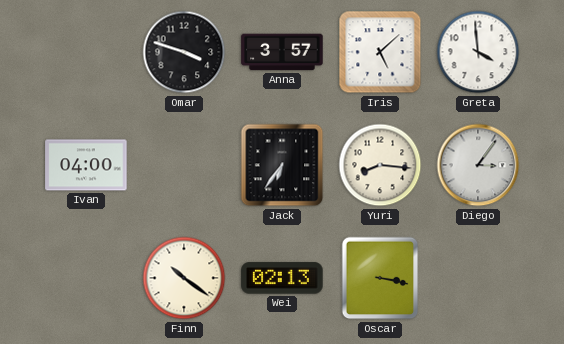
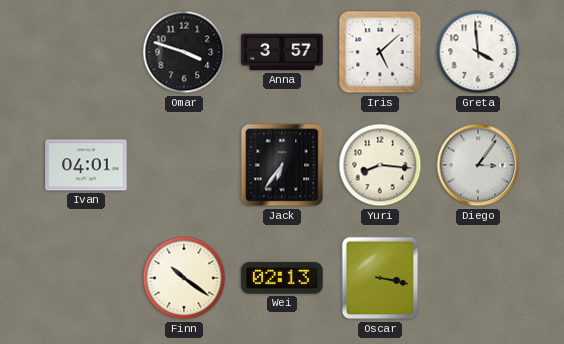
Ivan: 04:00 -> 04:01 (86, 165)
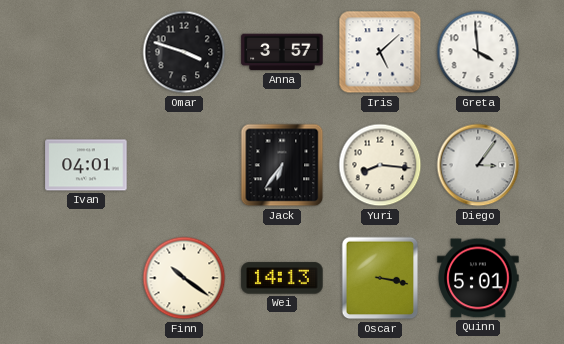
Wei: 02:13 -> 14:13 (282, 278)
Quinn: none -> 5:01 (478, 278)
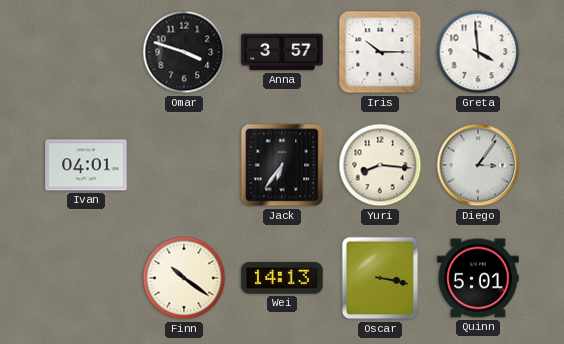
Iris: 5:08 -> 10:15 (380, 52)
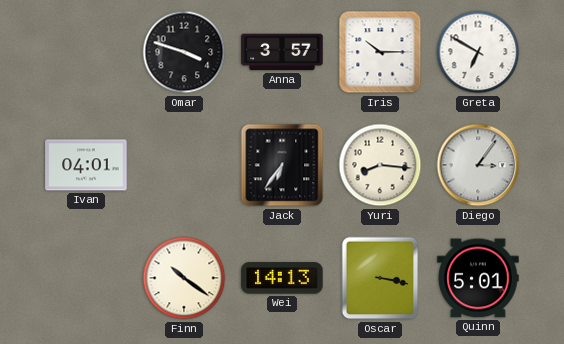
Greta: 3:59 -> 6:50 (478, 52)
